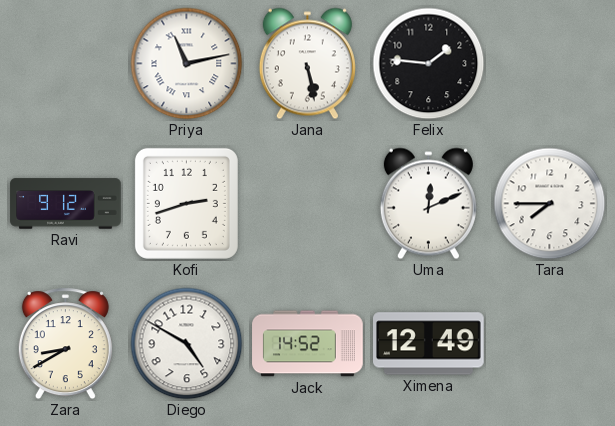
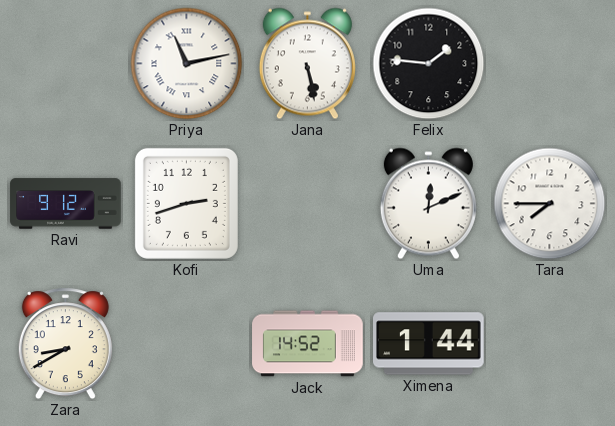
Diego: 4:50 -> none (187, 344)
Ximena: 12:49 -> 1:44 (429, 344)
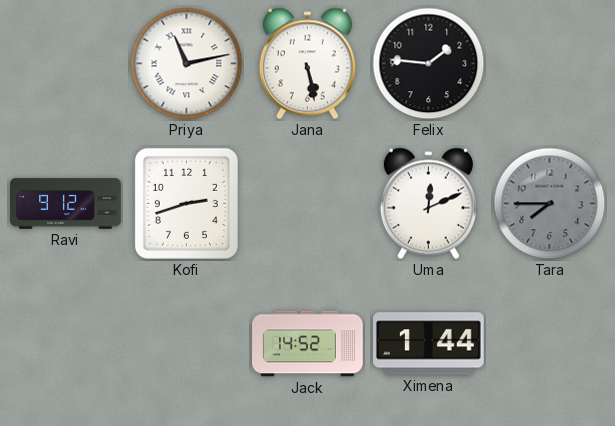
Tara dial: white -> grey (550, 204)
Zara: 8:40 -> none (65, 344)
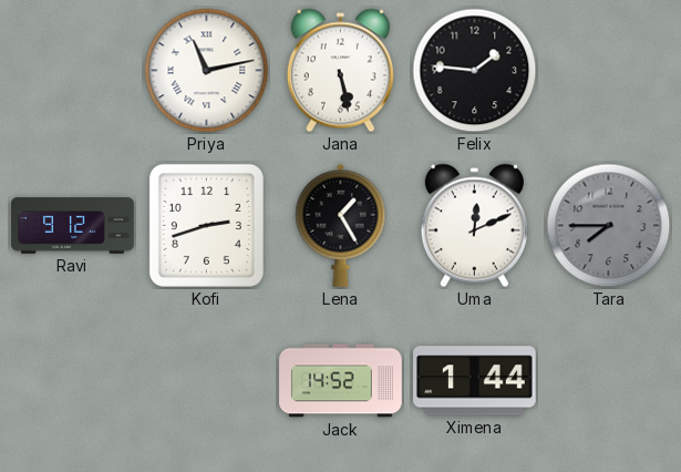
Lena: none -> 1:25 (341, 225)
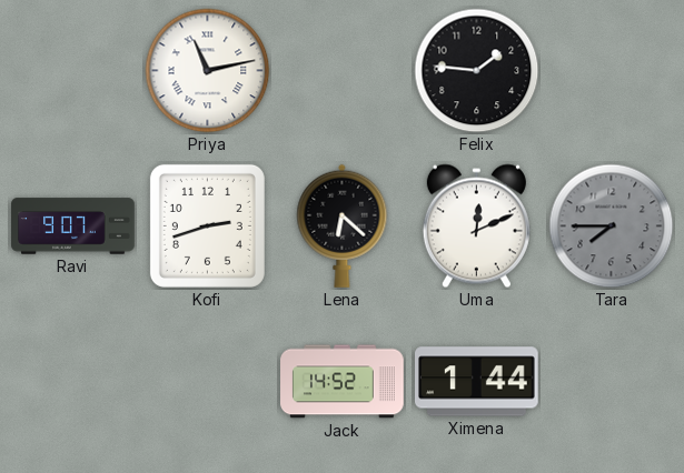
Jana: 5:28 -> none (340, 71)
Ravi: 9:12 -> 9:07 (73, 227)
Lena: 1:25 -> 6:22 (343, 225)
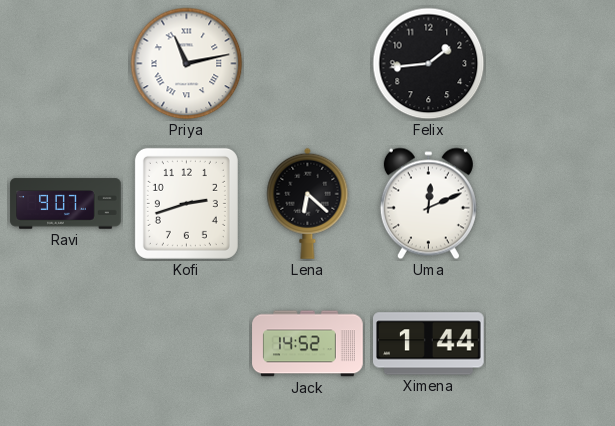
Felix: 1:46 -> 1:44 (429, 64)
Tara: 7:45 -> none (612, 227)
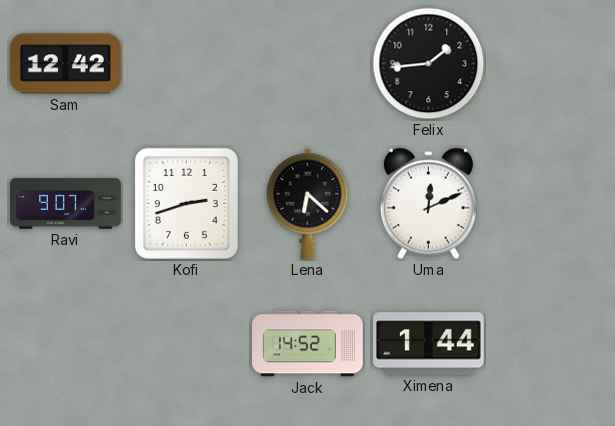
Sam: none -> 12:42 (66, 64)
Priya: 11:13 -> none (187, 64)
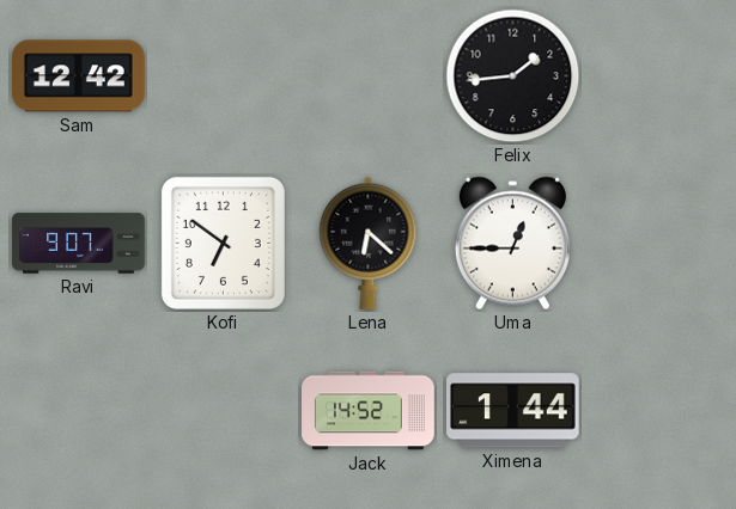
Kofi: 2:42 -> 6:51 (223, 243)
Uma: 12:11 -> 12:45 (512, 244)
